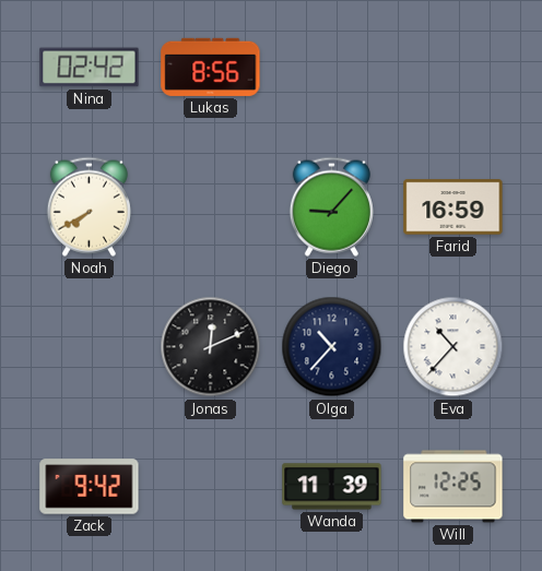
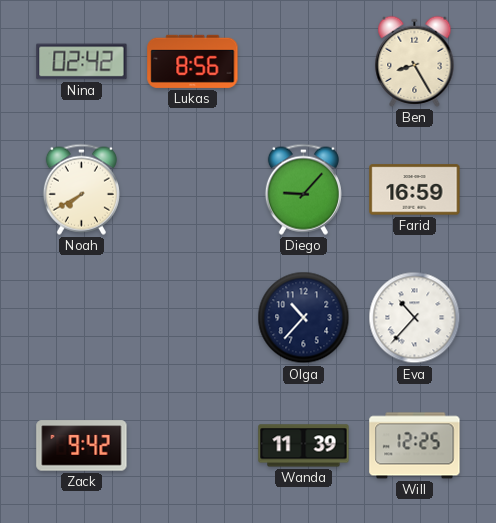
Ben: none -> 8:25 (415, 61)
Jonas: 12:11 -> none (211, 347)
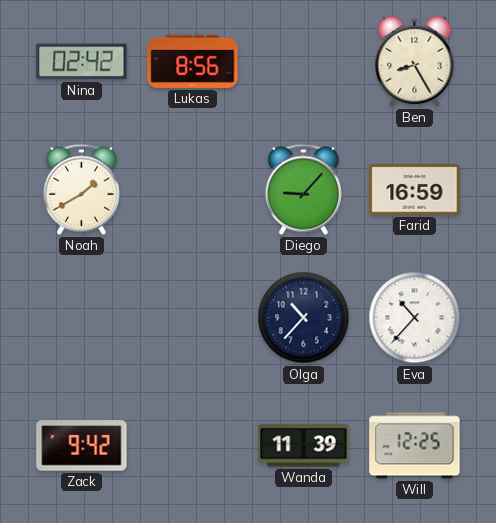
Noah: 7:40 -> 1:40 (81, 189)
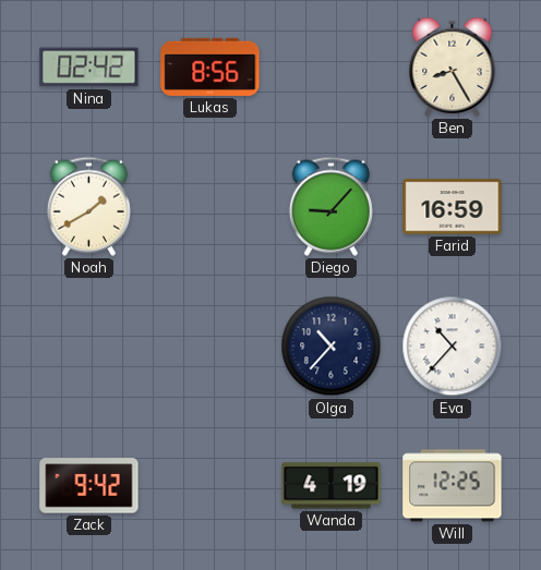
Wanda: 11:39 -> 4:19 (332, 486)
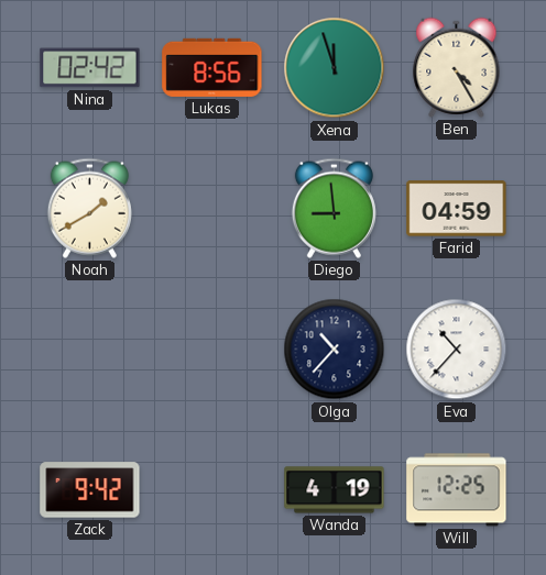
Xena: none -> 11:57 (335, 68)
Ben: 8:25 -> 4:25 (457, 67)
Diego: 9:07 -> 8:59 (334, 208)
Farid: 16:59 -> 04:59 (457, 209)
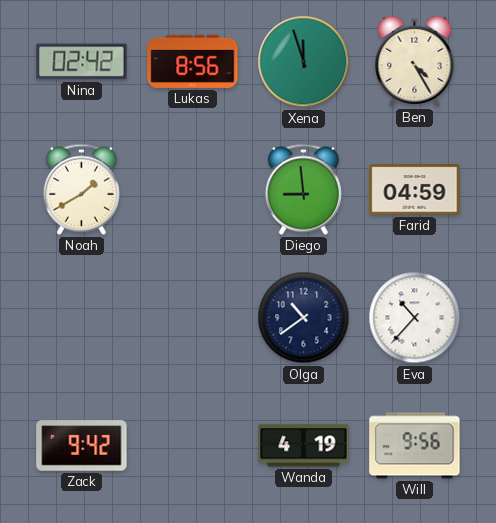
Olga: 10:37 -> 10:39 (304, 318)
Will: 12:25 -> 9:56 (415, 446)
